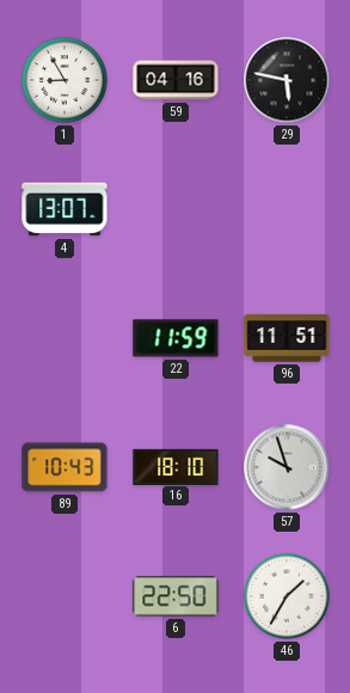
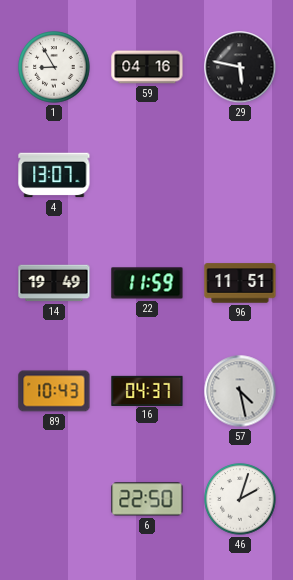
14: none -> 19:49 (54, 283)
16: 18:10 -> 04:37 (147, 390)
57: 9:57 -> 4:28 (240, 391)
46: 1:35 -> 2:03 (240, 499)
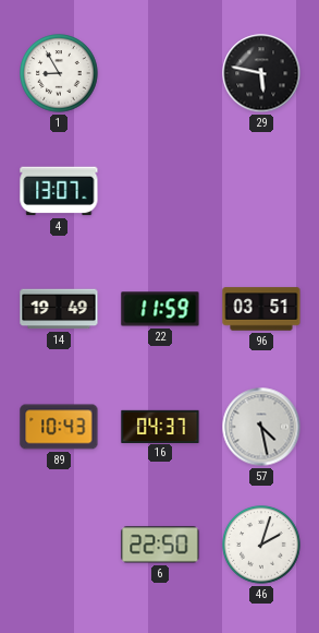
59: 04:16 -> none (147, 67)
96: 11:51 -> 03:51 (261, 309)
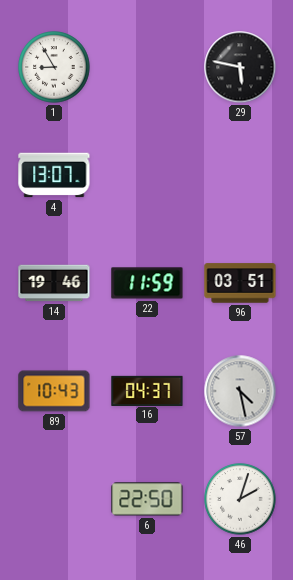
14: 19:49 -> 19:46 (54, 283)
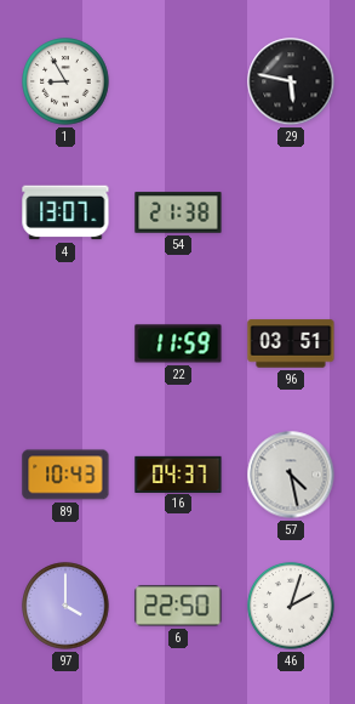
54: none -> 21:38 (178, 212)
14: 19:46 -> none (54, 283)
97: none -> 4:00 (65, 606)
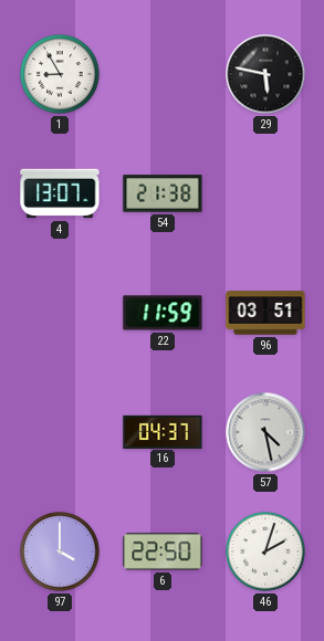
89: 10:43 -> none (65, 475)
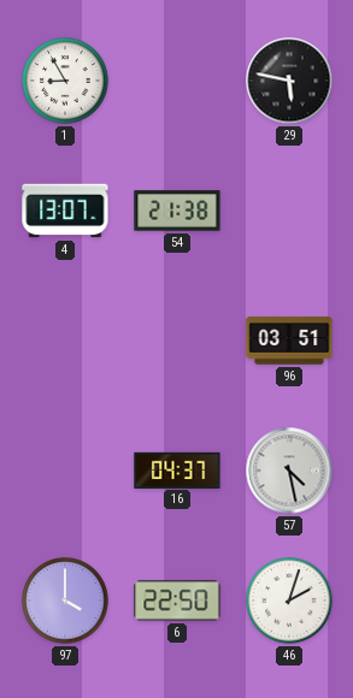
22: 11:59 -> none (163, 313)
